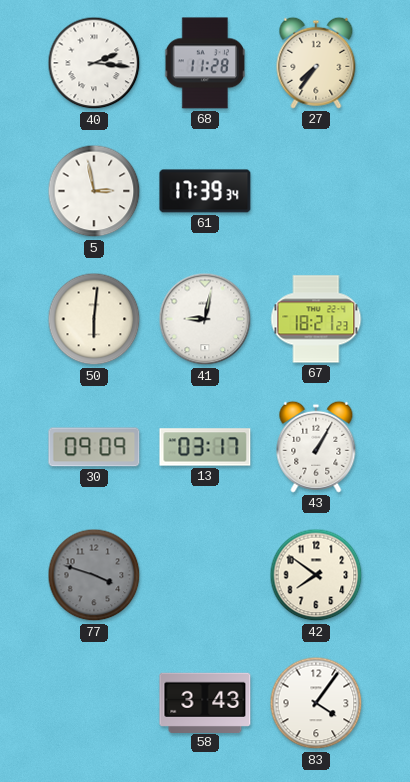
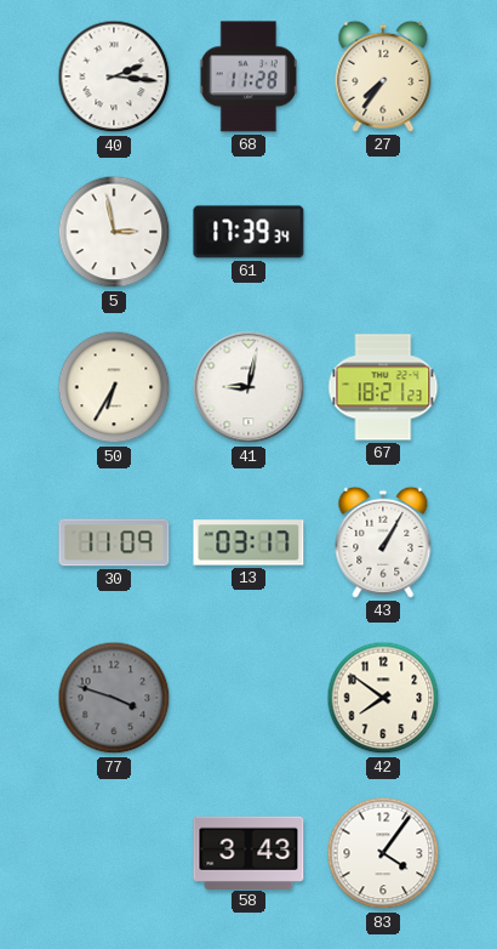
50: 6:01 -> 6:35 (114, 387)
30: 09:09 -> 11:09 (114, 542)
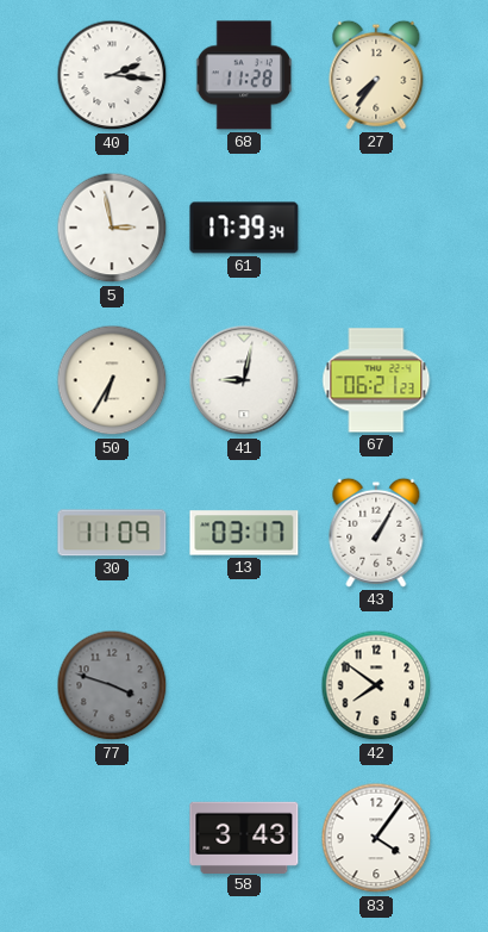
67: 18:21 -> 06:21 (376, 380)
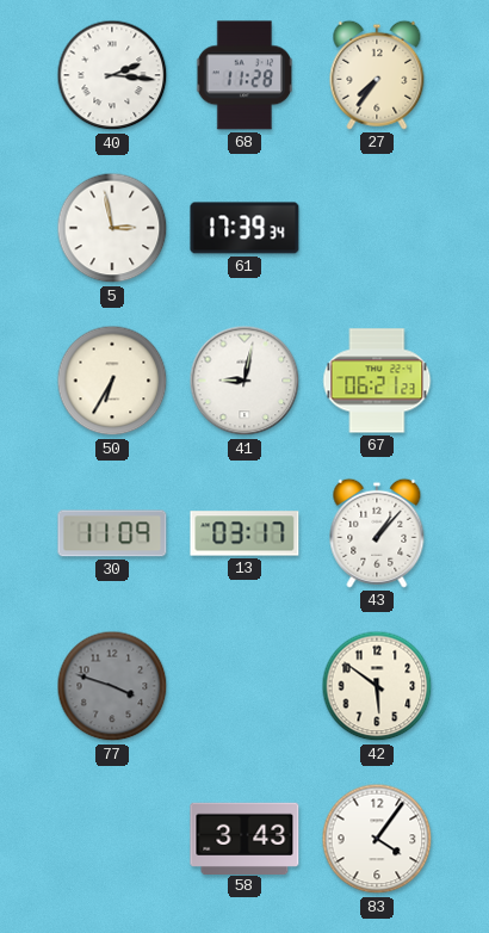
43: 1:05 -> 1:07 (377, 533)
42: 7:51 -> 5:51 (377, 686)
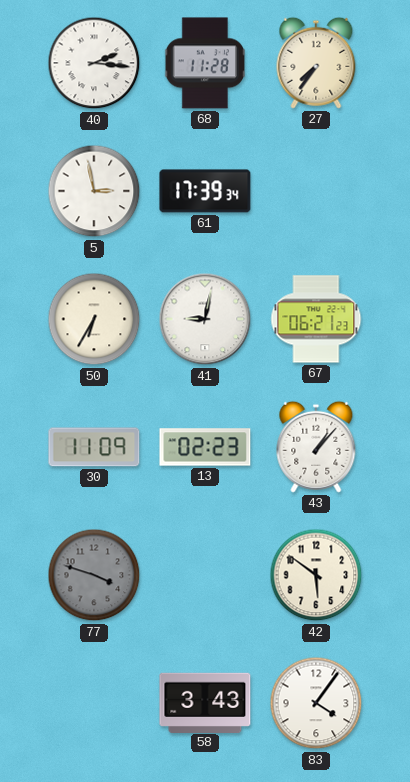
13: 03:17 -> 02:23 (205, 447)
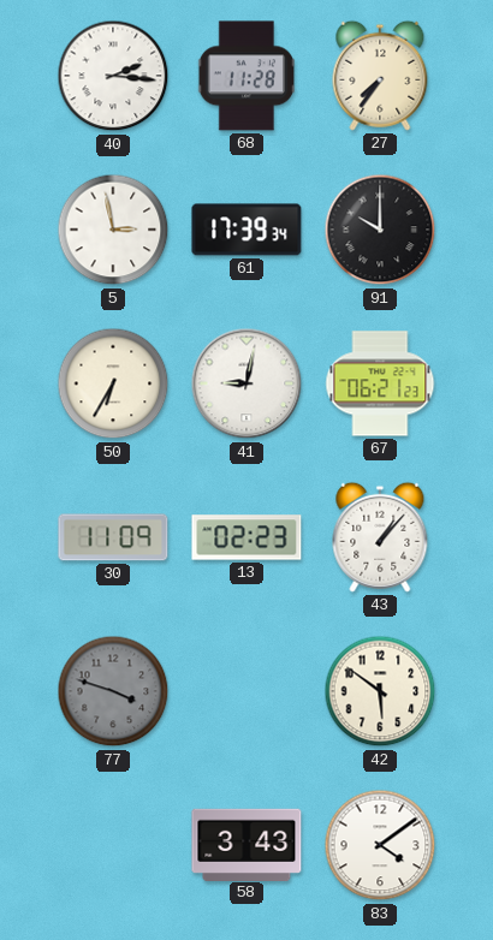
91: none -> 10:00 (380, 230)
83: 4:06 -> 4:09 (380, 845)
